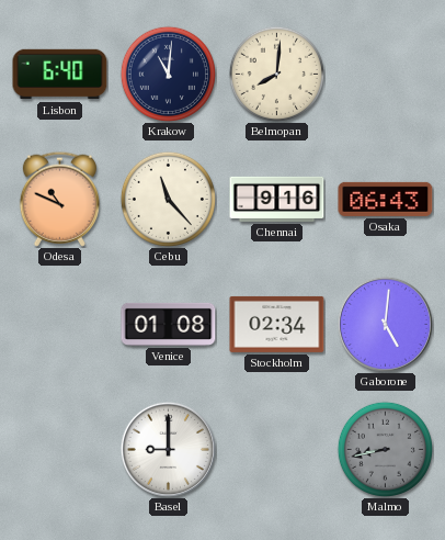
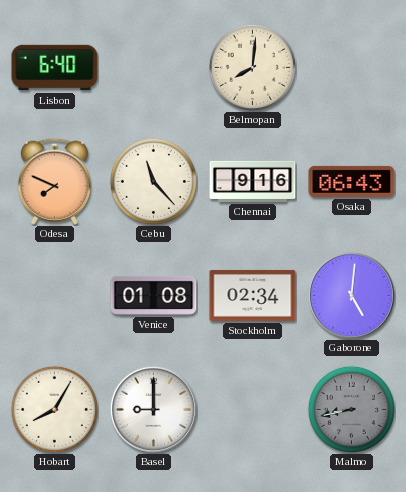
Krakow: 11:01 -> none (168, 74)
Odesa: 10:49 -> 7:49 (54, 181)
Hobart: none -> 8:05 (54, 409)
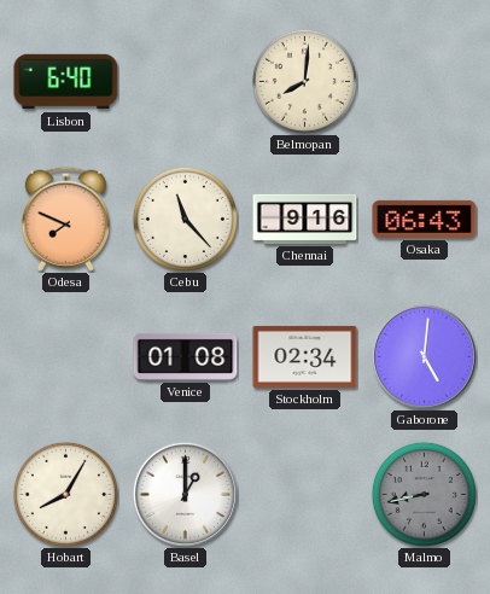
Basel: 9:00 -> 1:00 (185, 494)
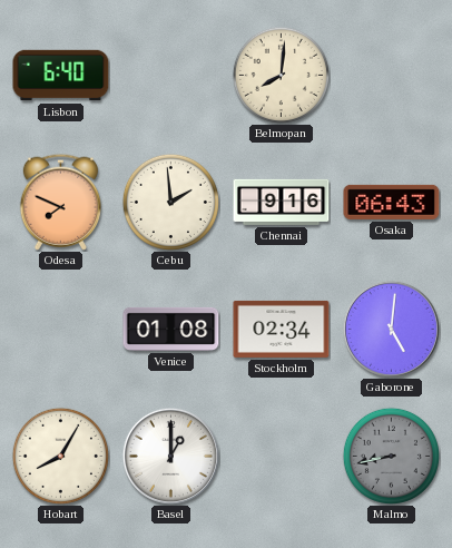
Cebu: 11:23 -> 1:59 (170, 202)
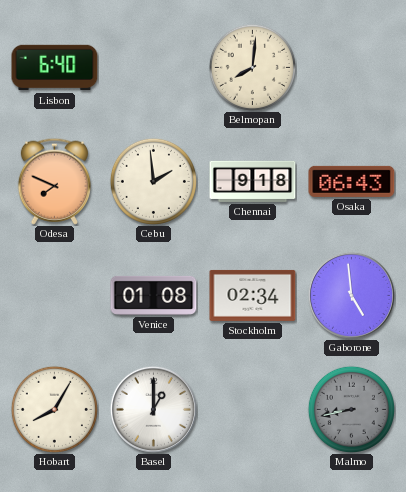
Chennai: 9:16 -> 9:18 (253, 181)
Gaborone: 5:01 -> 4:59 (351, 295)
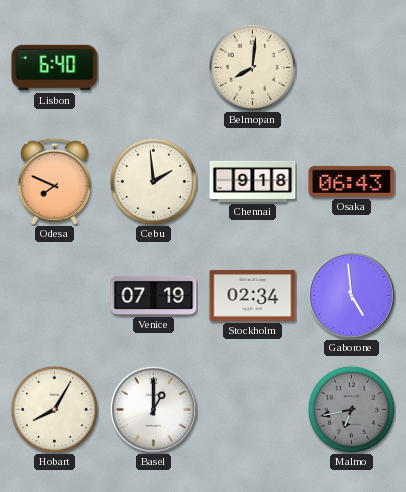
Venice: 01:08 -> 07:19 (154, 295)
Malmo: 8:43 -> 6:43 (351, 409)
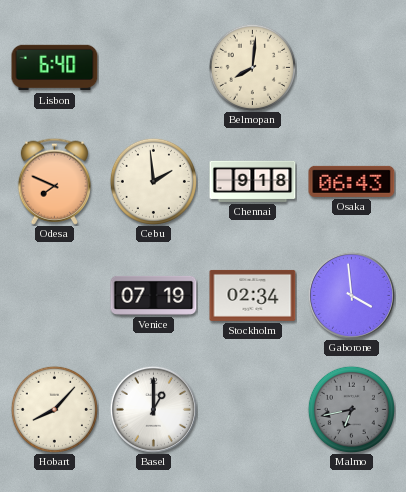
Gaborone: 4:59 -> 3:59 (351, 295)
Hobart: 8:05 -> 8:07 (54, 409)
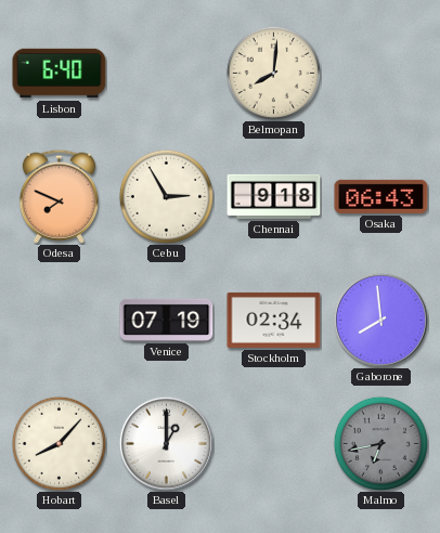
Cebu: 1:59 -> 2:55 (166, 196)
Gaborone: 3:59 -> 7:59 (380, 320)
